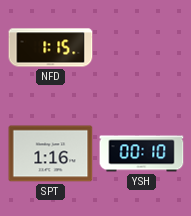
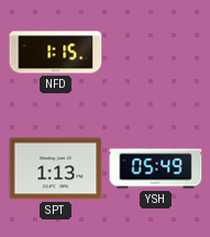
SPT: 1:16 -> 1:13 (56, 169)
YSH: 00:10 -> 05:49 (156, 169)
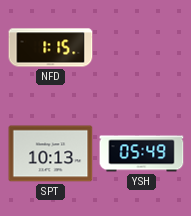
SPT: 1:13 -> 10:13 (51, 154)
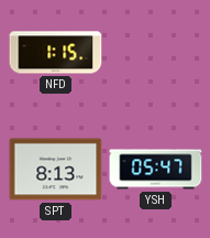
SPT: 10:13 -> 8:13 (56, 170)
YSH: 05:49 -> 05:47 (156, 170)
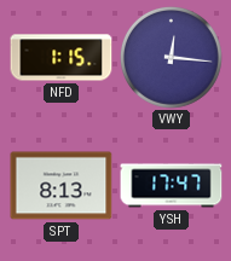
VWY: none -> 12:16 (171, 57)
YSH: 05:47 -> 17:47 (172, 186)
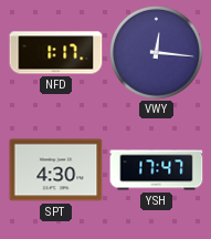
NFD: 1:15 -> 1:17 (56, 53)
SPT: 8:13 -> 4:30 (56, 170)
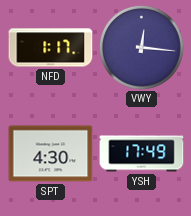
YSH: 17:47 -> 17:49 (142, 154)
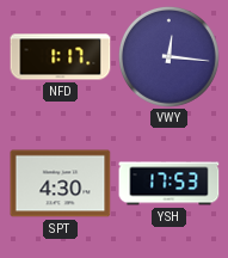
YSH: 17:49 -> 17:53 (170, 184)
